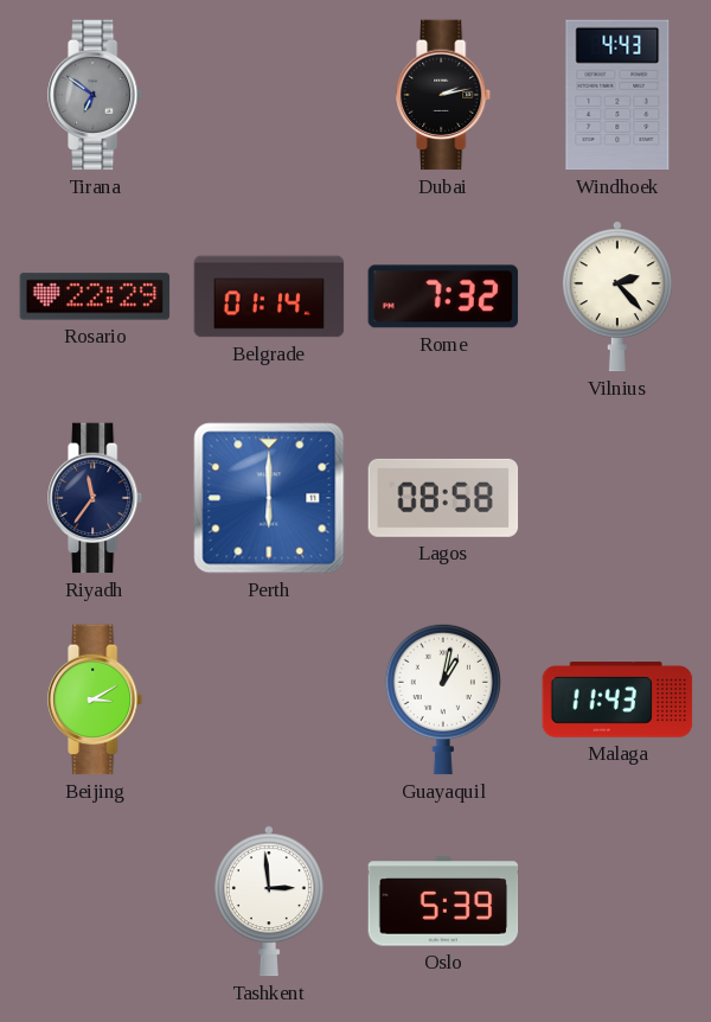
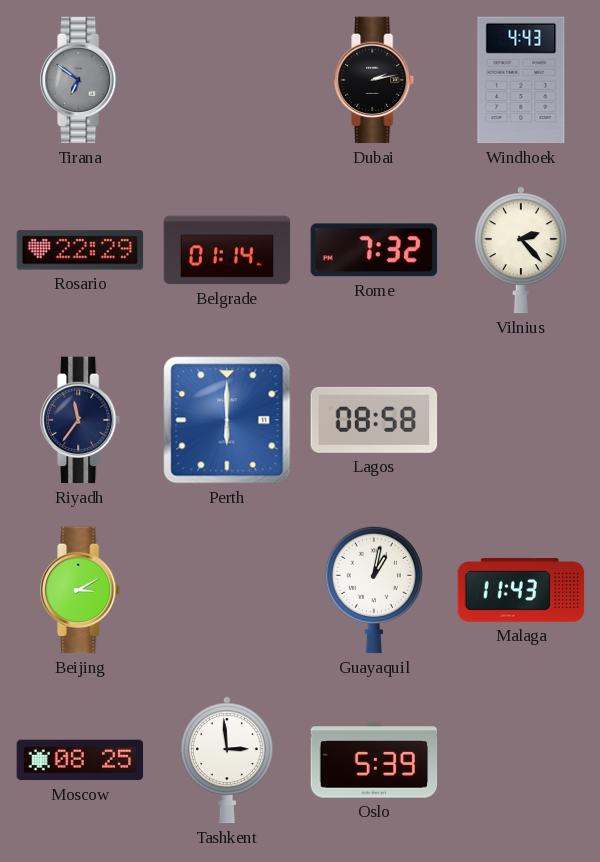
Moscow: none -> 08:25 (80, 760)
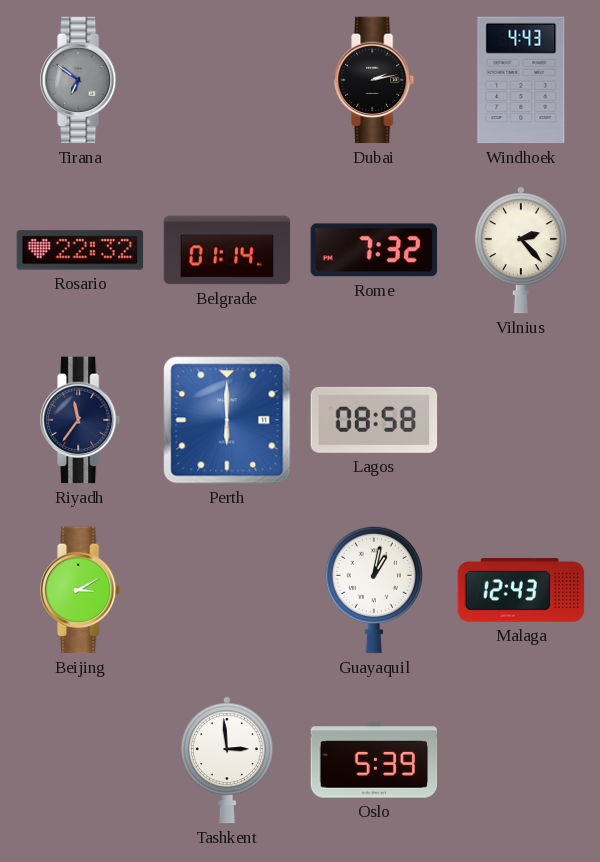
Rosario: 22:29 -> 22:32 (80, 250)
Malaga: 11:43 -> 12:43 (521, 590)
Moscow: 08:25 -> none (80, 760)
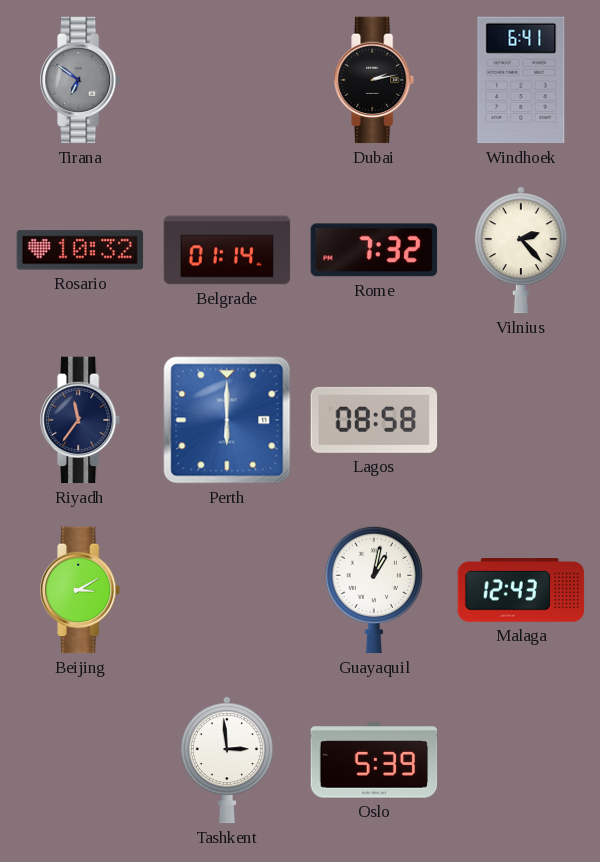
Windhoek: 4:43 -> 6:41 (521, 80)
Rosario: 22:32 -> 10:32 (80, 250)
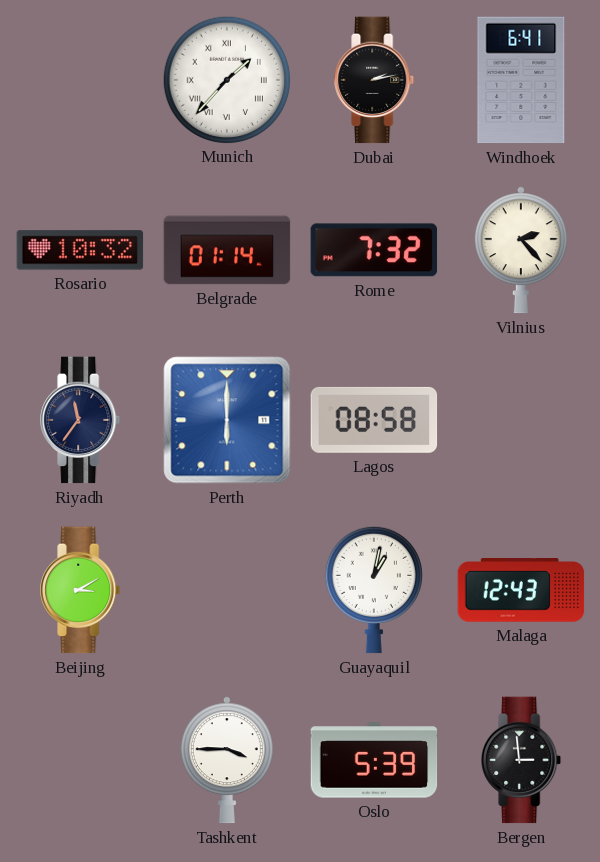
Tirana: 6:51 -> none (81, 80)
Munich: none -> 1:37 (226, 79)
Tashkent: 2:59 -> 3:45 (227, 760)
Bergen: none -> 2:59 (522, 760)
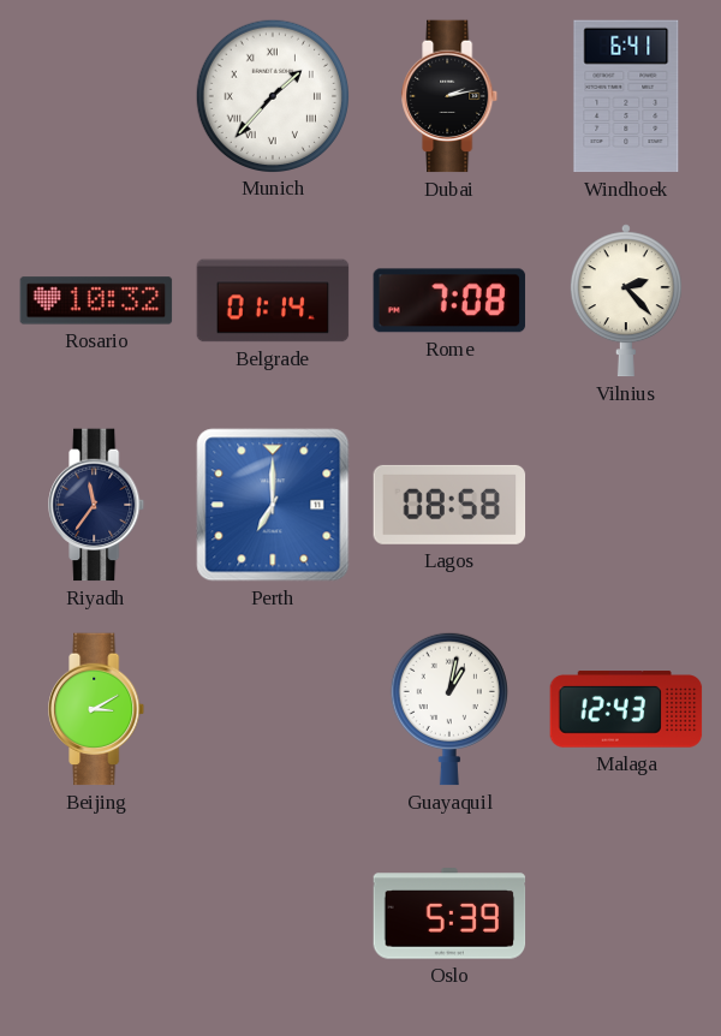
Rome: 7:32 -> 7:08 (449, 300)
Perth: 6:00 -> 7:00 (273, 505)
Tashkent: 3:45 -> none (227, 760)
Bergen: 2:59 -> none (522, 760)
